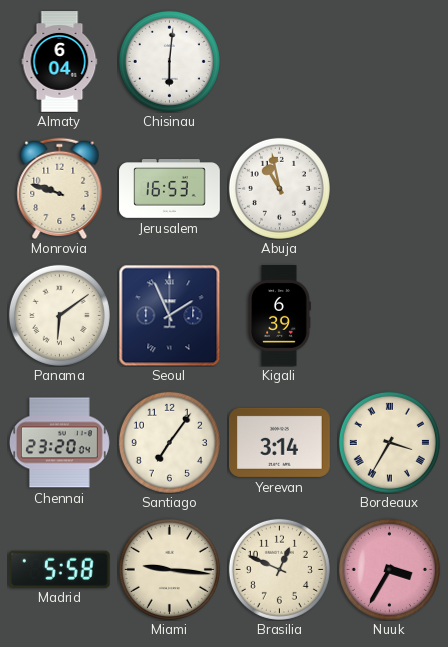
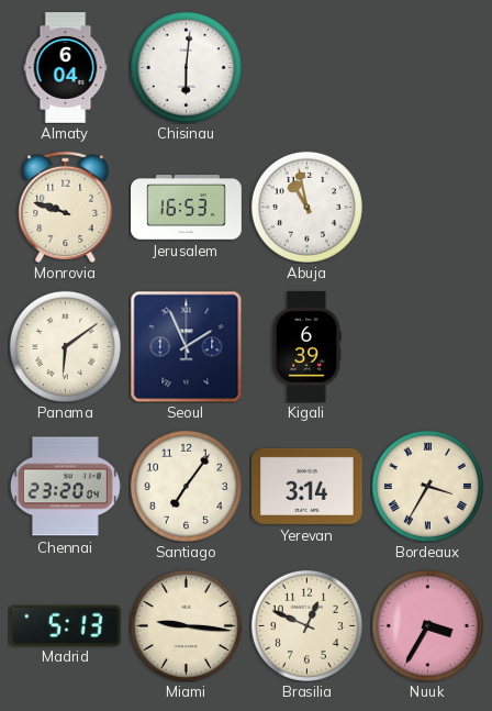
Madrid: 5:58 -> 5:13 (65, 625)
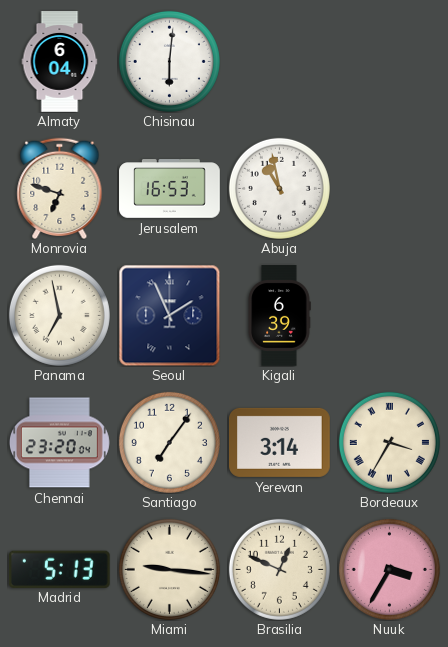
Monrovia: 9:48 -> 6:48 (60, 188)
Panama: 6:09 -> 6:58 (59, 315)
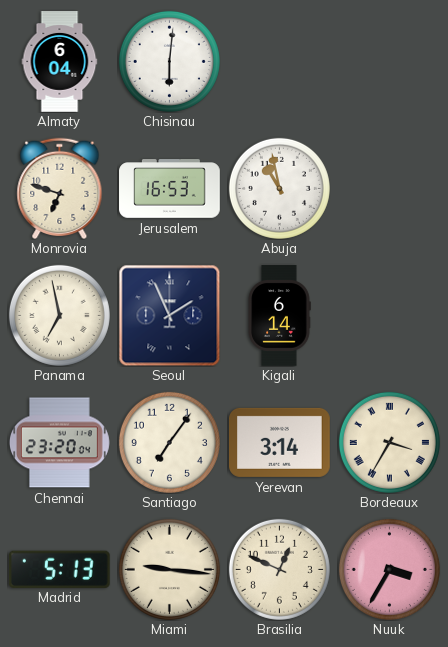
Kigali: 6:39 -> 6:14 (279, 316)
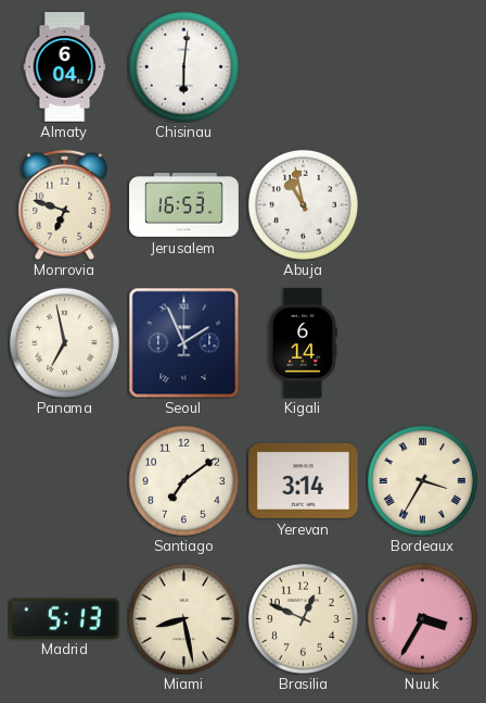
Chennai: 23:20 -> none (59, 443)
Santiago: 7:06 -> 7:09 (183, 480)
Miami: 9:16 -> 8:28 (183, 618)
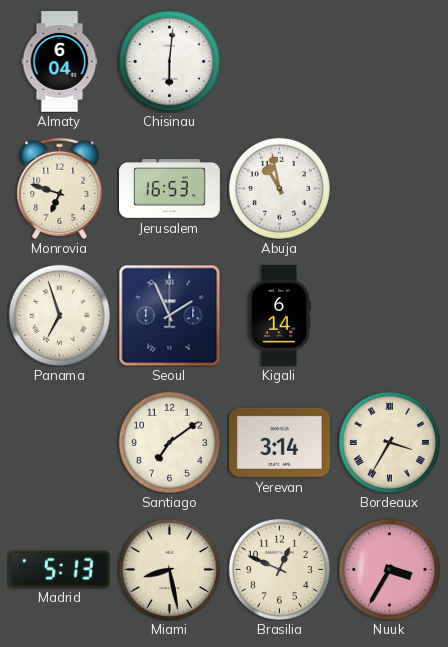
Panama: 6:58 -> 6:57 (59, 315)
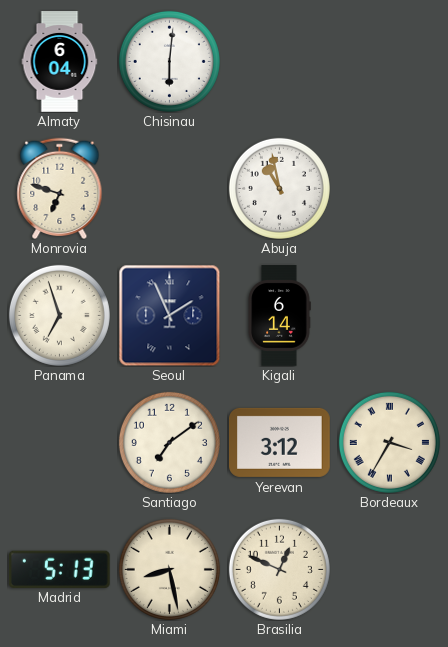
Jerusalem: 16:53 -> none (170, 189)
Yerevan: 3:14 -> 3:12 (280, 442)
Nuuk: 3:35 -> none (389, 569)
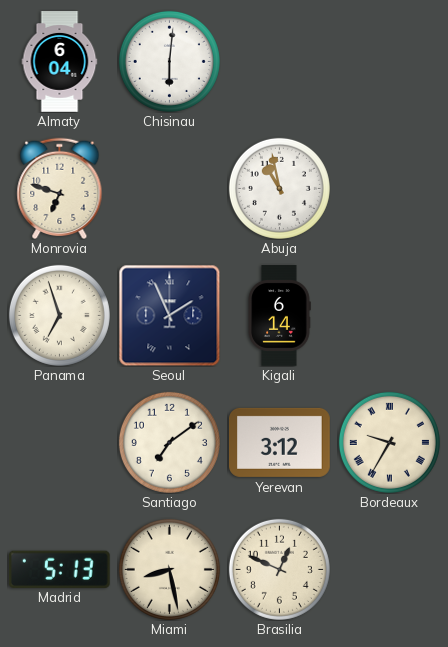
Bordeaux: 3:35 -> 9:35 (389, 442)
